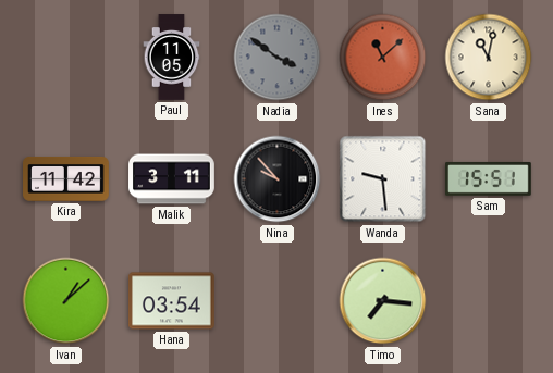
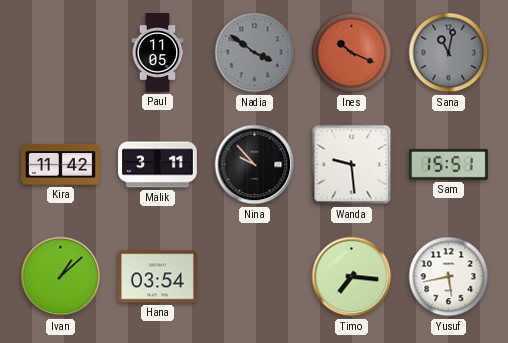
Ines: 11:08 -> 10:19 (352, 53)
Sana dial: cream -> grey (449, 53)
Yusuf: none -> 5:43 (449, 277)
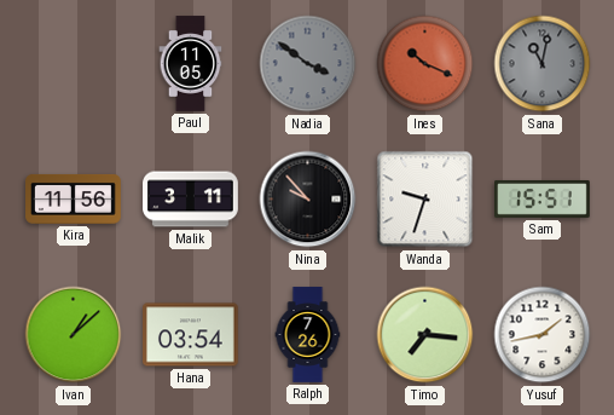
Kira: 11:42 -> 11:56 (74, 198)
Wanda: 9:29 -> 9:33 (425, 200)
Ralph: none -> 7:26 (308, 335)
Yusuf: 5:43 -> 1:43 (543, 335)
